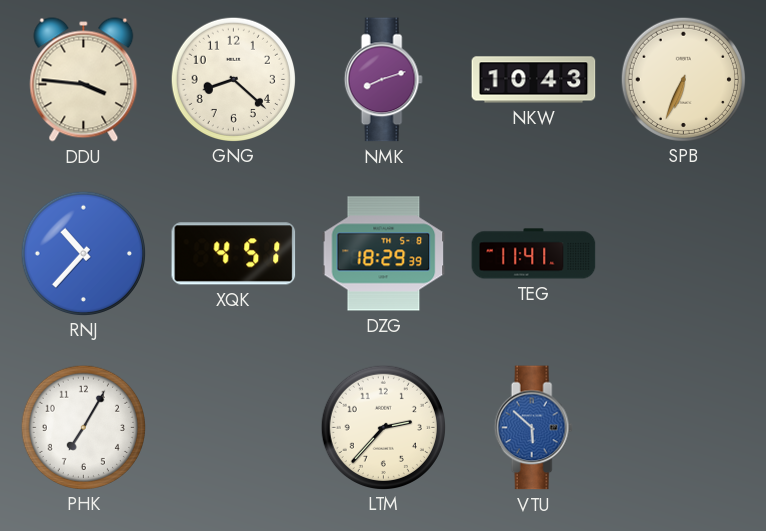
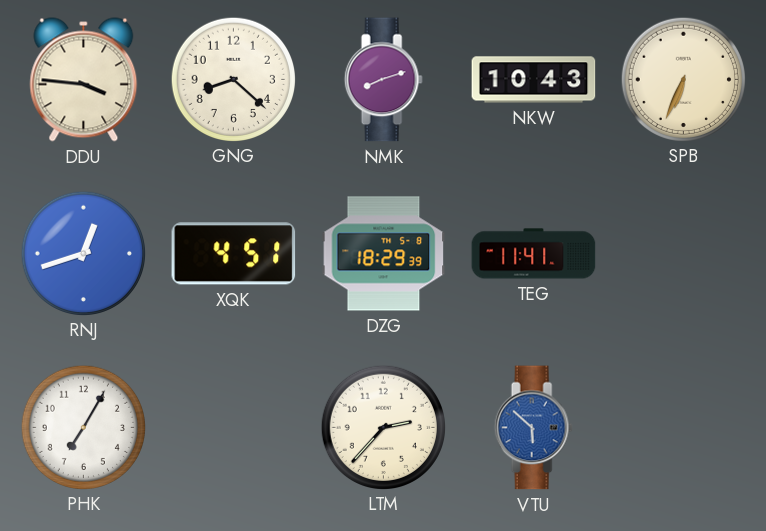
RNJ: 10:37 -> 12:42 (83, 253)
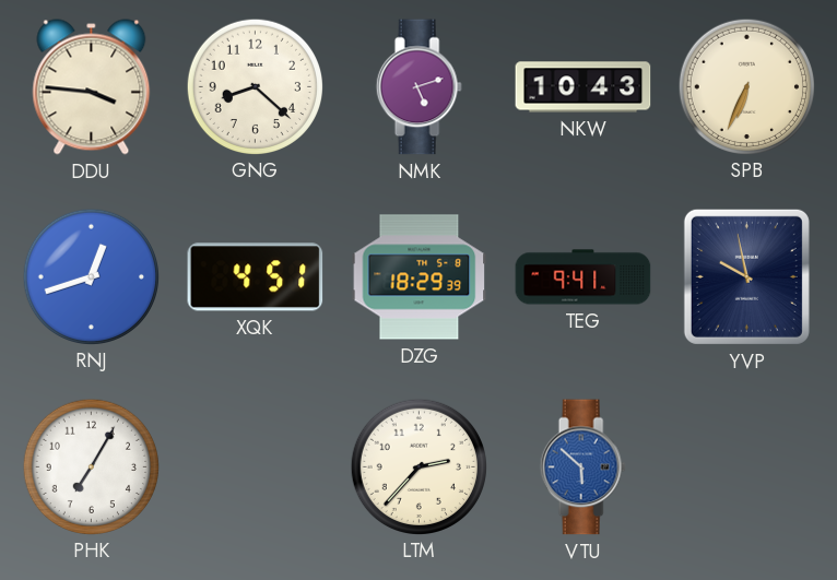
NMK: 8:12 -> 5:12 (418, 87)
TEG: 11:41 -> 9:41 (583, 277)
YVP: none -> 9:58 (746, 276)
